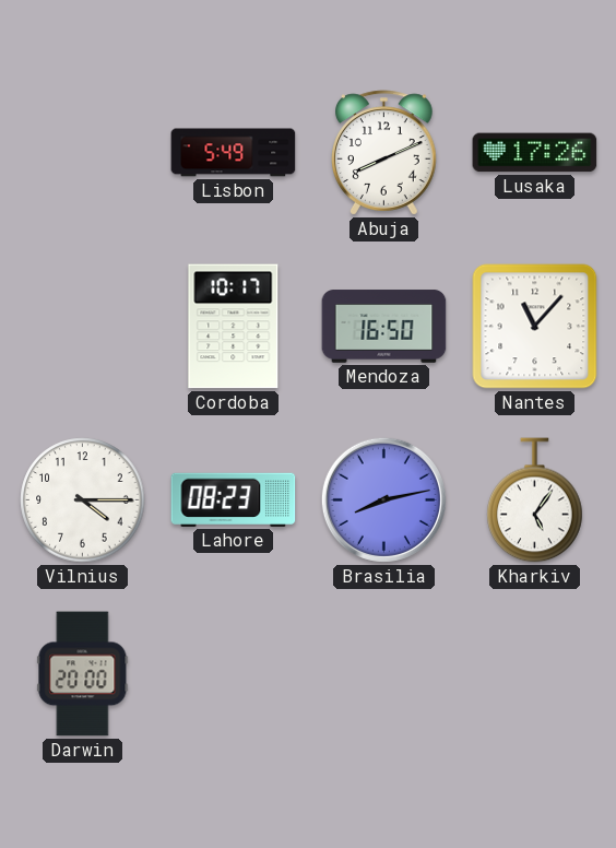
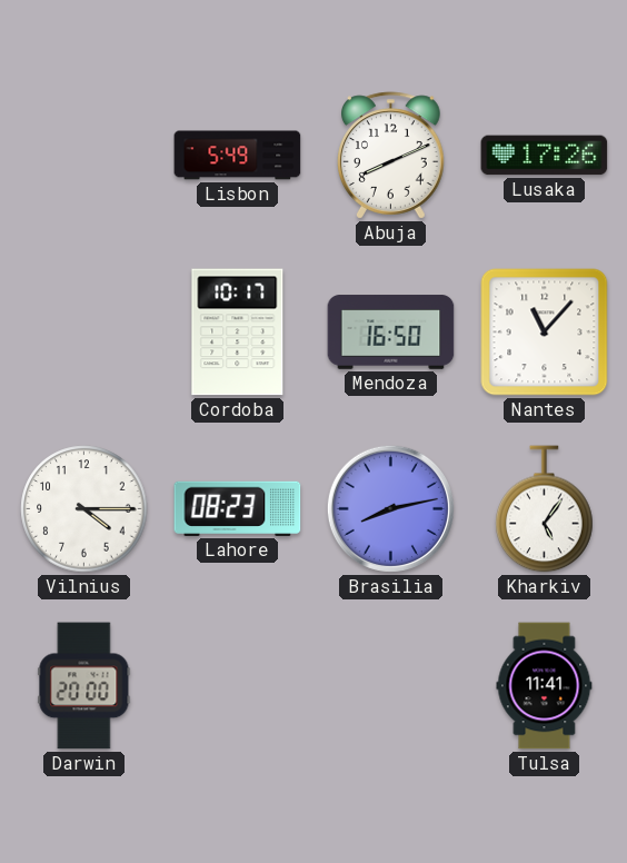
Tulsa: none -> 11:41 (545, 686)
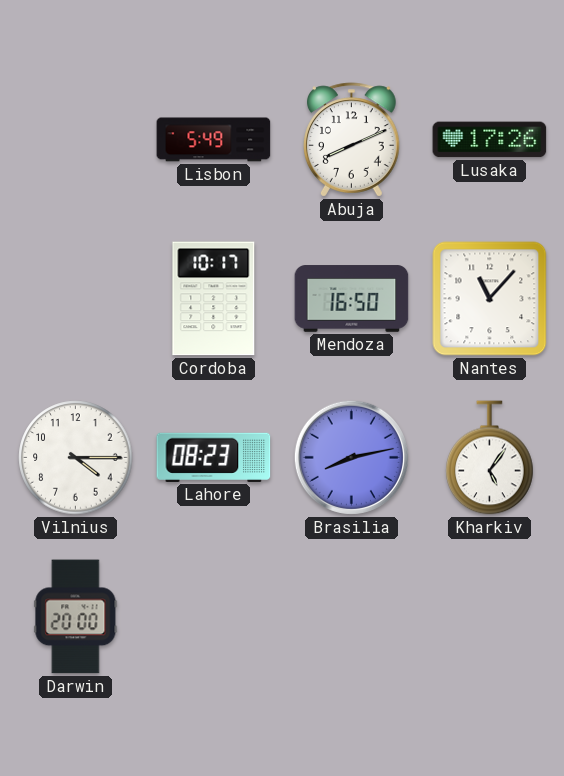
Tulsa: 11:41 -> none (545, 686)
